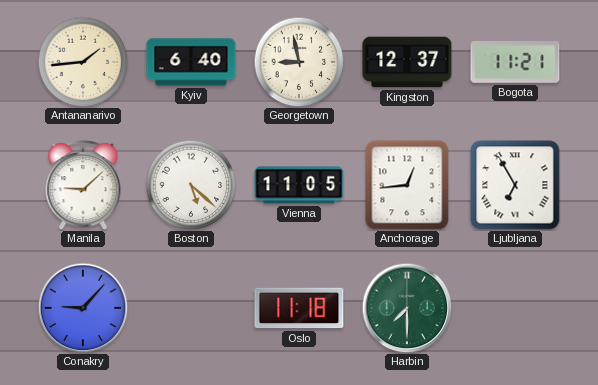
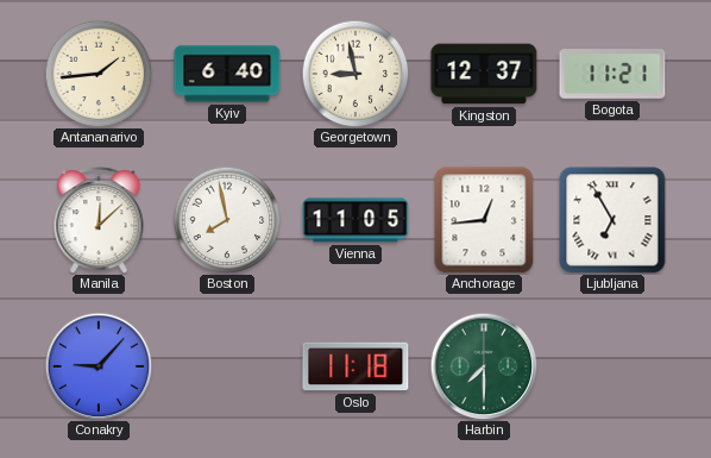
Manila: 9:08 -> 12:08 (99, 220)
Boston: 5:22 -> 7:58 (227, 220)
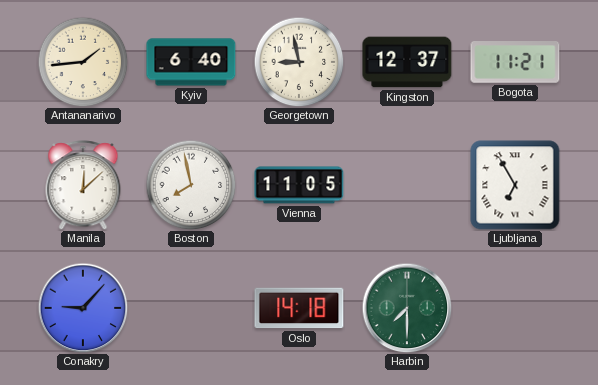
Anchorage: 12:44 -> none (484, 220)
Oslo: 11:18 -> 14:18 (299, 308)
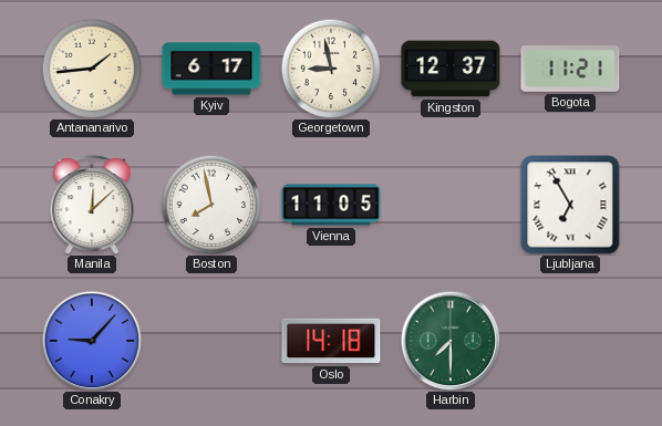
Kyiv: 6:40 -> 6:17 (211, 69)
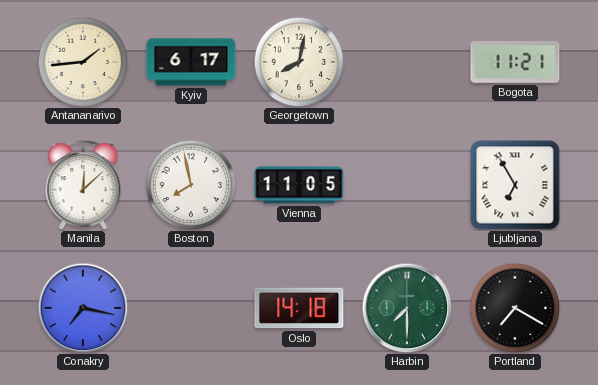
Georgetown: 8:58 -> 8:02 (299, 62)
Kingston: 12:37 -> none (451, 69)
Conakry: 9:07 -> 7:17 (83, 308)
Portland: none -> 7:20 (515, 308)
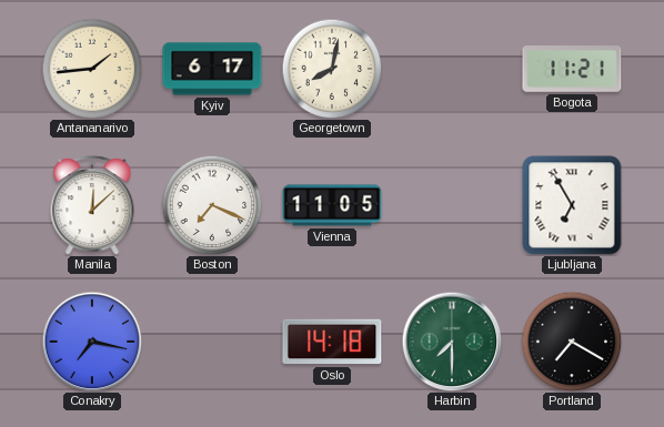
Boston: 7:58 -> 7:19 (212, 205)
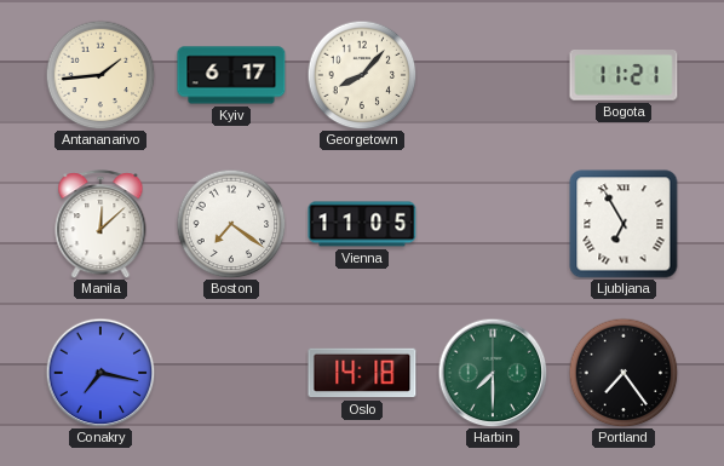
Georgetown: 8:02 -> 8:07 (362, 75)
Boston: 7:19 -> 7:21 (231, 224)
Portland: 7:20 -> 7:24 (624, 373)
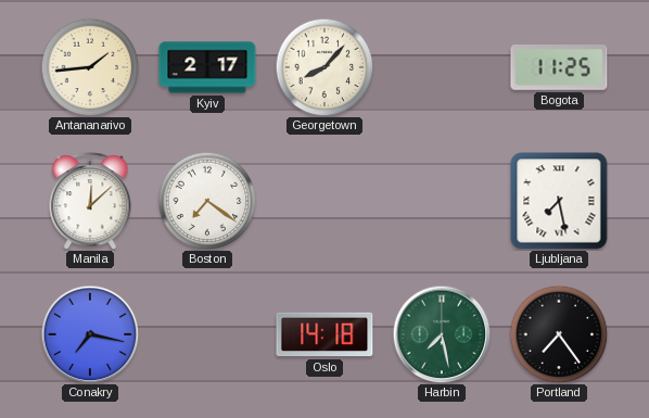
Kyiv: 6:17 -> 2:17 (207, 67)
Bogota: 11:21 -> 11:25 (559, 68)
Vienna: 11:05 -> none (362, 224)
Ljubljana: 6:55 -> 7:28 (559, 201)
Harbin: 7:30 -> 7:28 (442, 334)
